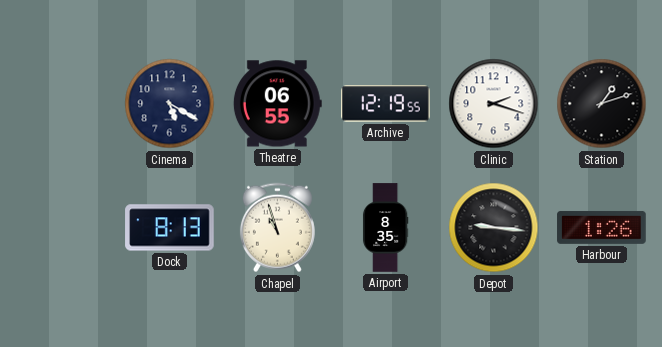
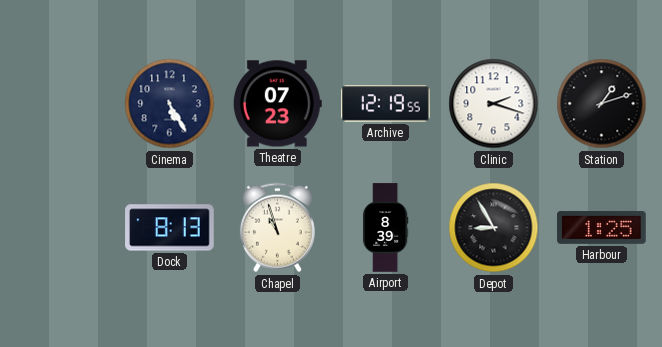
Cinema: 5:20 -> 5:25 (170, 104)
Theatre: 06:55 -> 07:23 (277, 104)
Airport: 8:35 -> 8:39 (385, 228)
Depot: 9:16 -> 8:55 (494, 228)
Harbour: 1:26 -> 1:25 (602, 227)
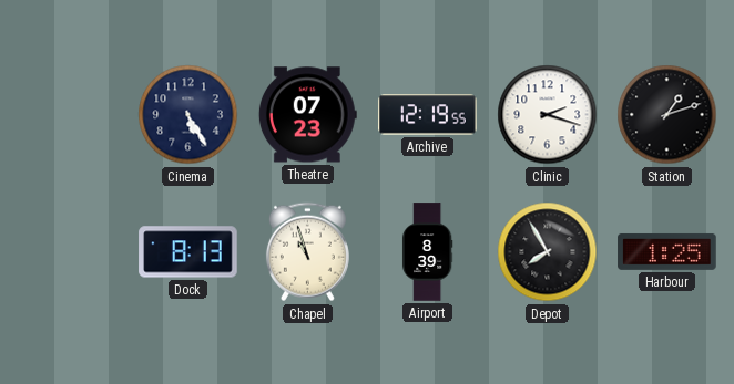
Depot: 8:55 -> 7:55 (548, 252)
